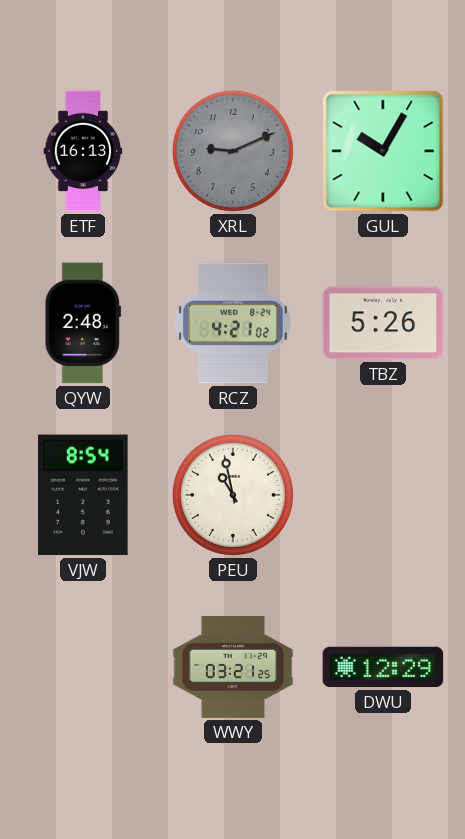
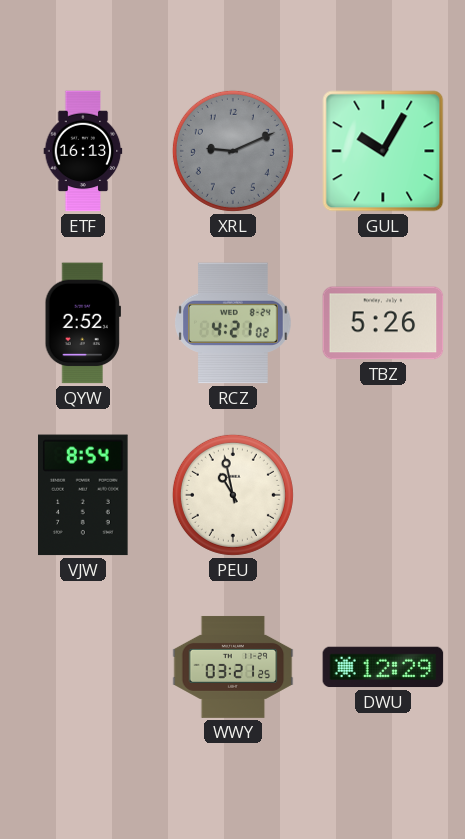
QYW: 2:48 -> 2:52 (83, 323)
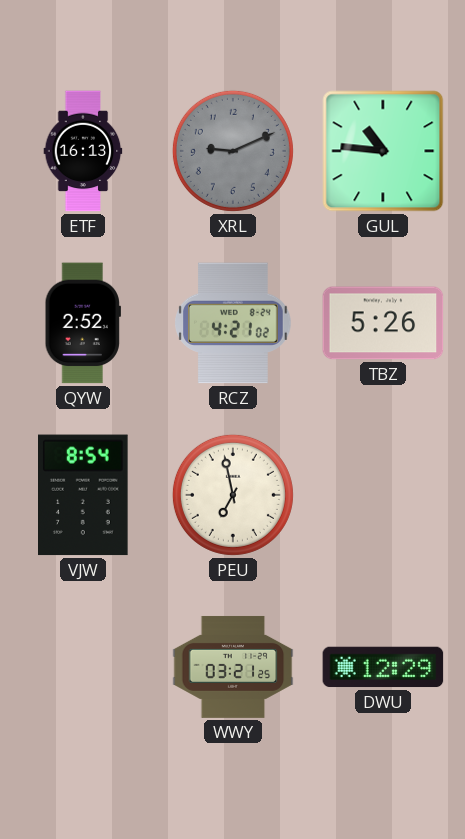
GUL: 10:05 -> 10:46 (383, 151)
PEU: 10:58 -> 6:58 (233, 495)
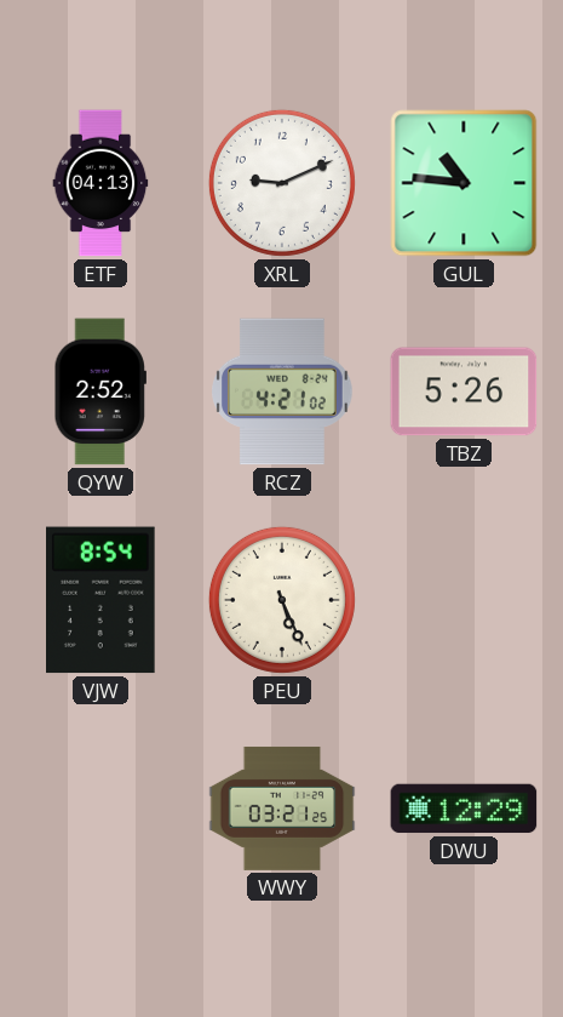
ETF: 16:13 -> 04:13 (100, 183)
XRL dial: grey -> white (282, 183)
PEU: 6:58 -> 5:26 (282, 600)
